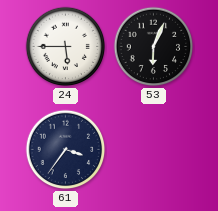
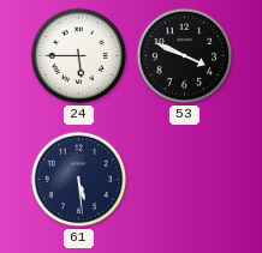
53: 6:04 -> 3:49 (185, 56)
61: 3:36 -> 5:29 (79, 180)
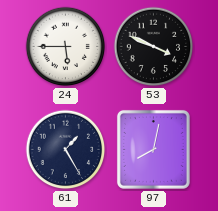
61: 5:29 -> 1:25 (66, 150)
97: none -> 8:02 (153, 149)
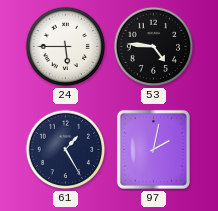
53: 3:49 -> 4:46 (154, 47)
97: 8:02 -> 2:02 (153, 149)
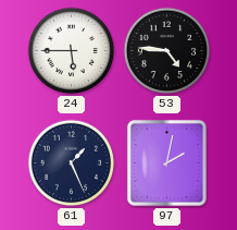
61: 1:25 -> 1:26 (72, 164)
